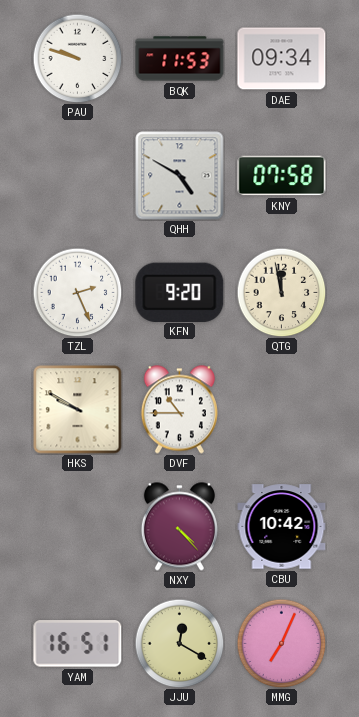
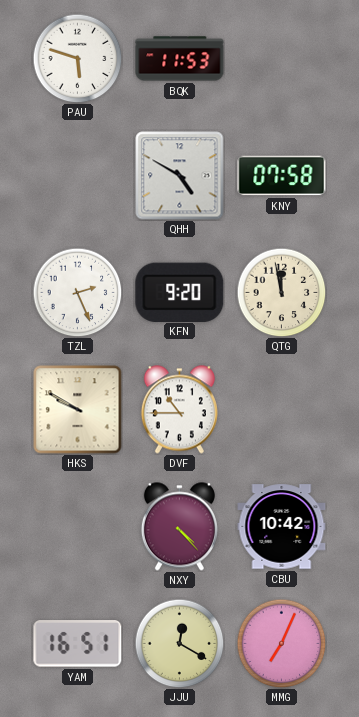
PAU: 9:48 -> 5:48 (77, 58)
DAE: 09:34 -> none (282, 59)
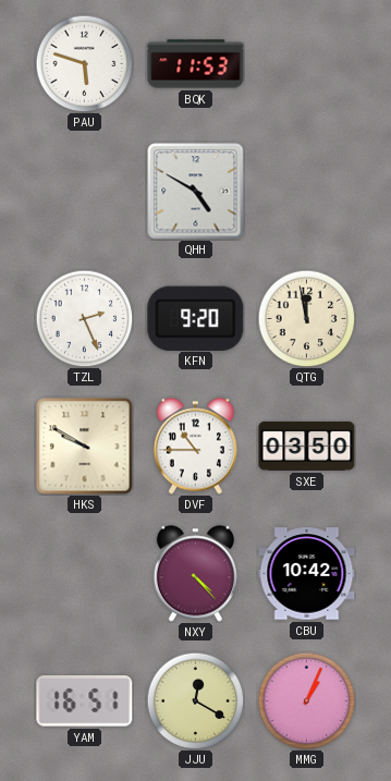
KNY: 07:58 -> none (282, 176)
SXE: none -> 03:50 (307, 446)
MMG: 7:04 -> 1:04 (306, 700)
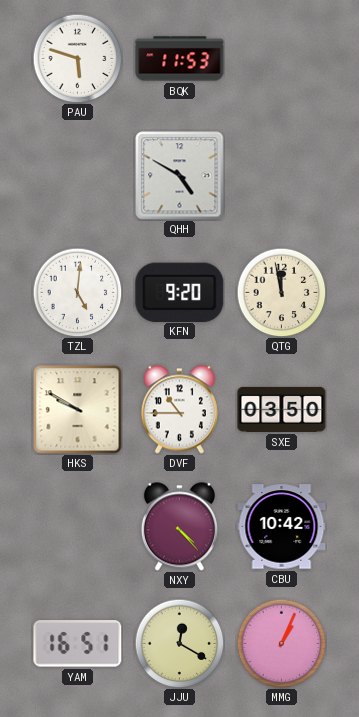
TZL: 2:26 -> 5:01 (77, 292)
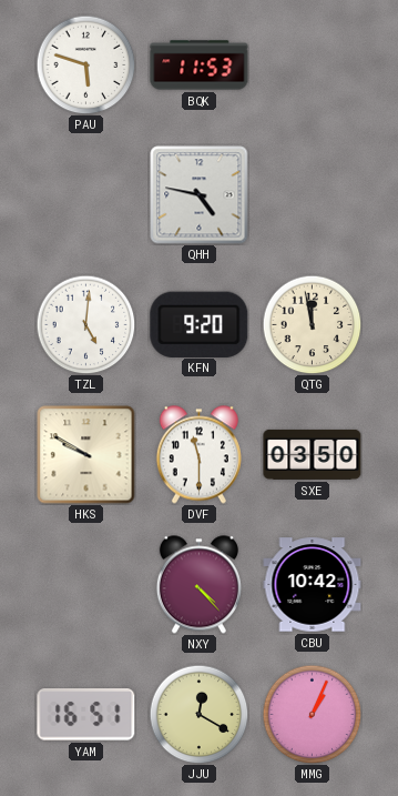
QHH: 4:50 -> 4:47 (200, 195)
DVF: 10:45 -> 11:30 (198, 455)
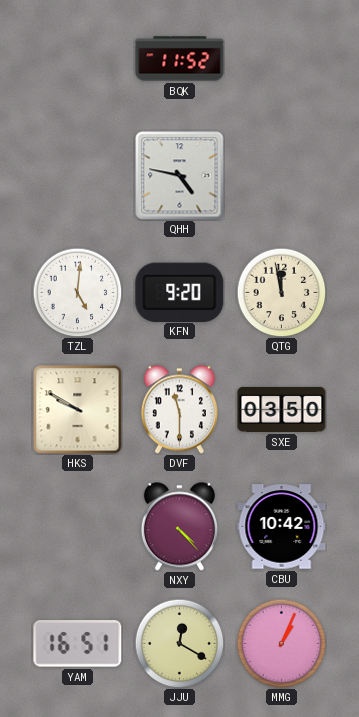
PAU: 5:48 -> none (85, 64)
BQK: 11:53 -> 11:52 (180, 59)
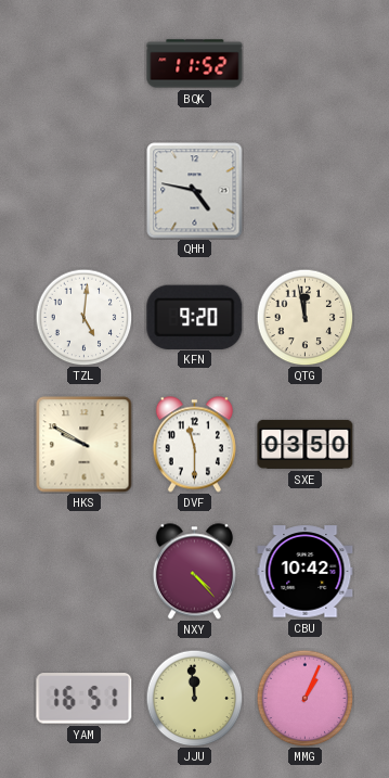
JJU: 12:20 -> 11:59 (194, 698)
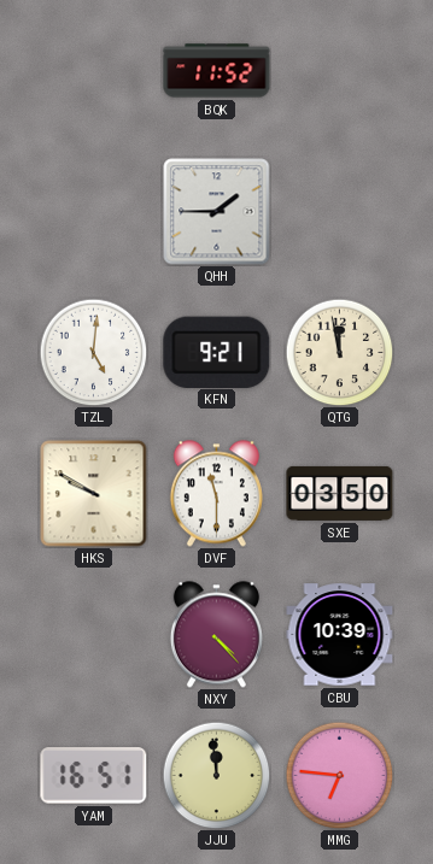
QHH: 4:47 -> 1:45 (217, 212)
KFN: 9:20 -> 9:21 (217, 352)
CBU: 10:42 -> 10:39 (340, 635)
MMG: 1:04 -> 6:46 (339, 775)
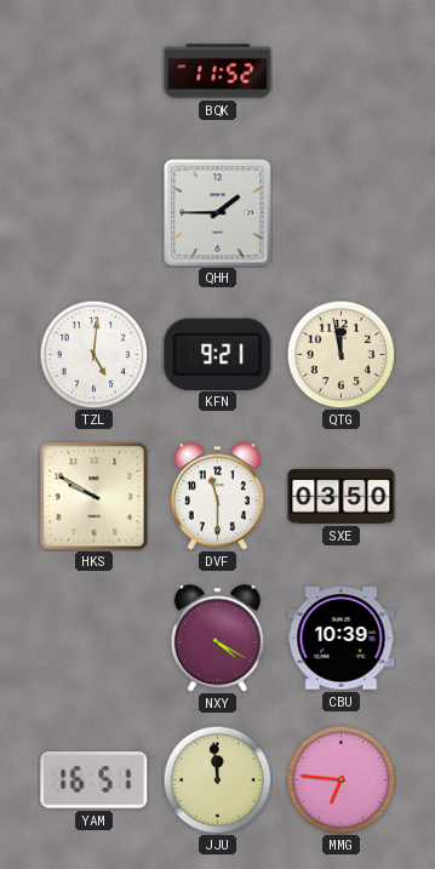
NXY: 4:23 -> 4:20 (217, 639)
